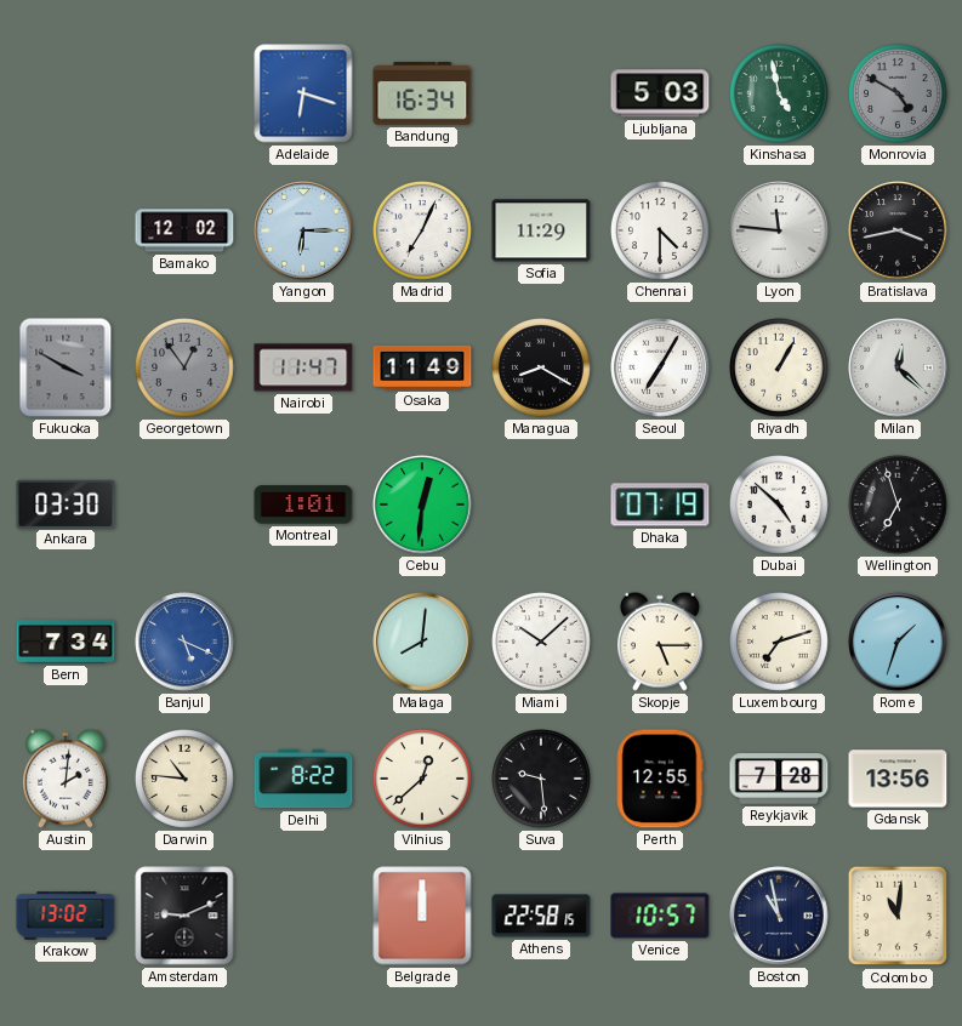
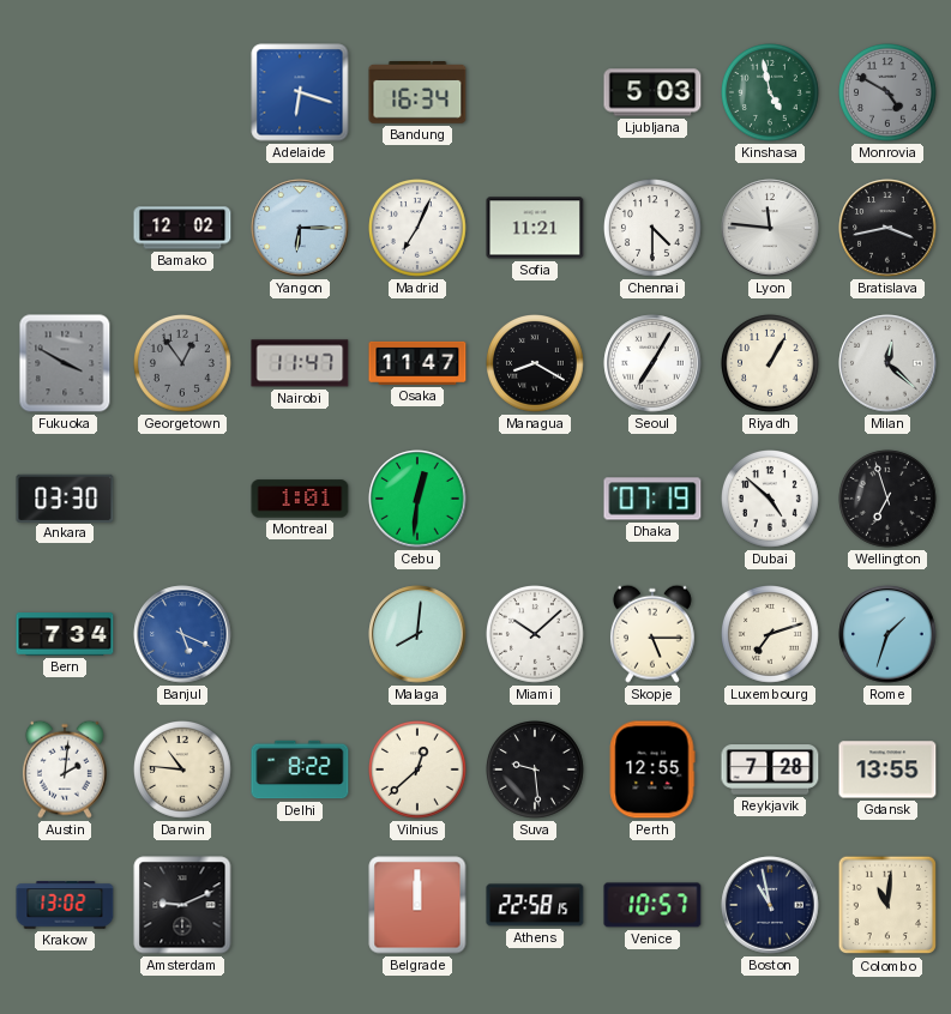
Sofia: 11:29 -> 11:21 (535, 228)
Osaka: 11:49 -> 11:47 (417, 363)
Gdansk: 13:56 -> 13:55 (887, 769)
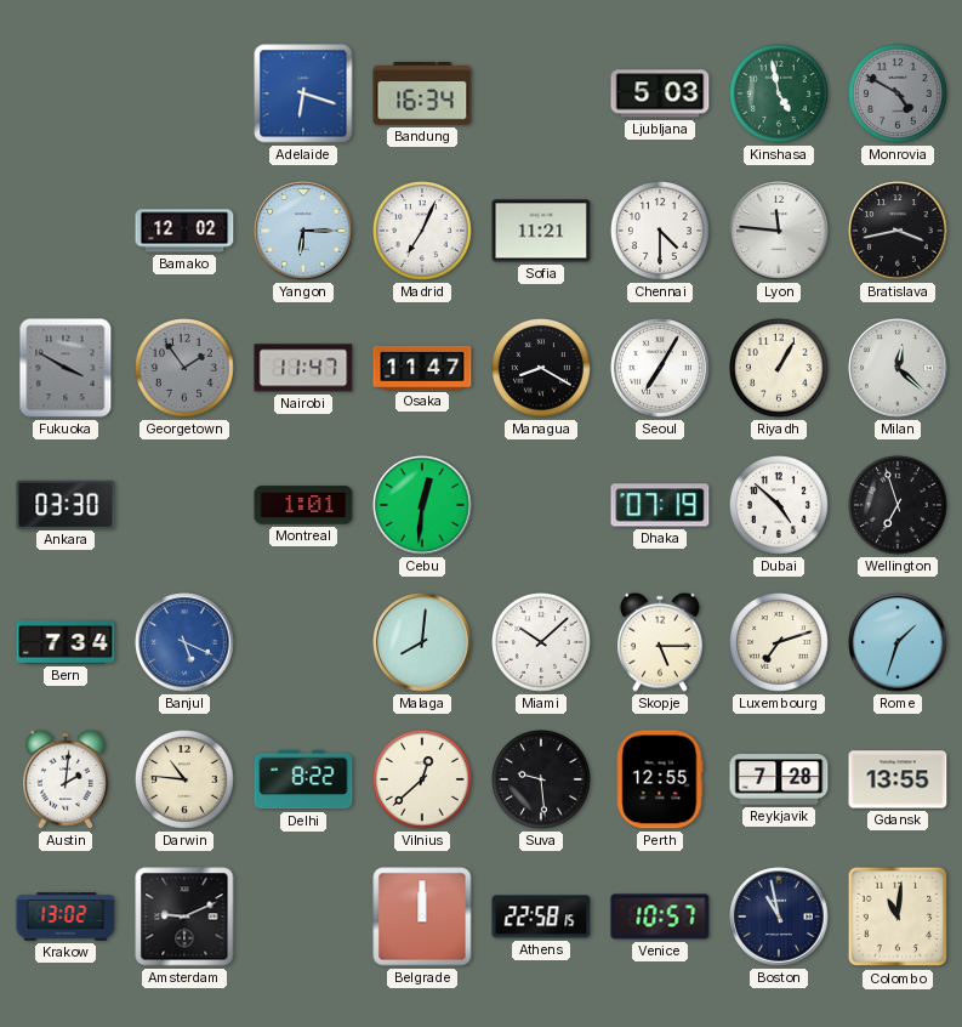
Georgetown: 12:54 -> 1:54 (186, 369)
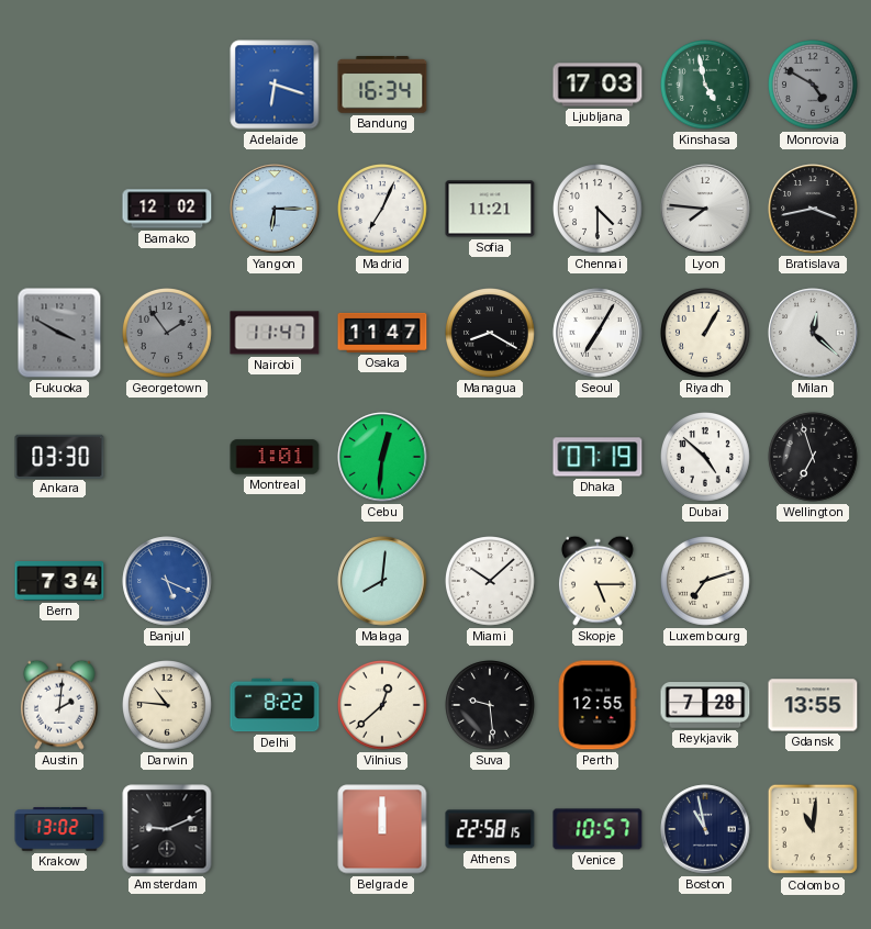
Ljubljana: 5:03 -> 17:03 (598, 85)
Lyon: 11:46 -> 7:46 (705, 209)
Rome: 1:33 -> none (898, 642)
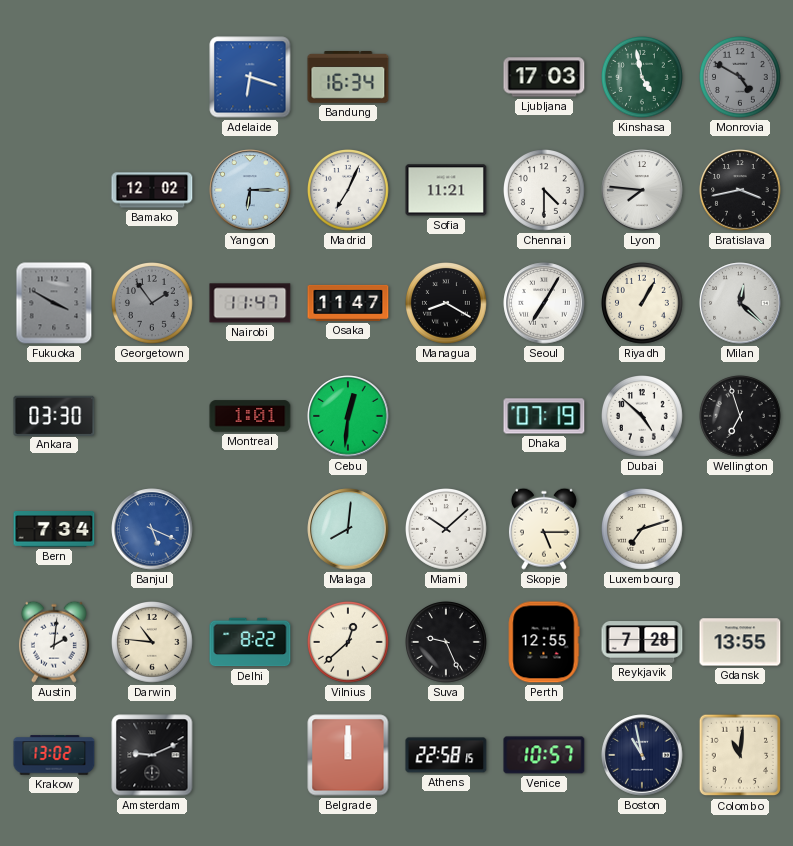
Suva: 9:29 -> 9:26 (447, 643)
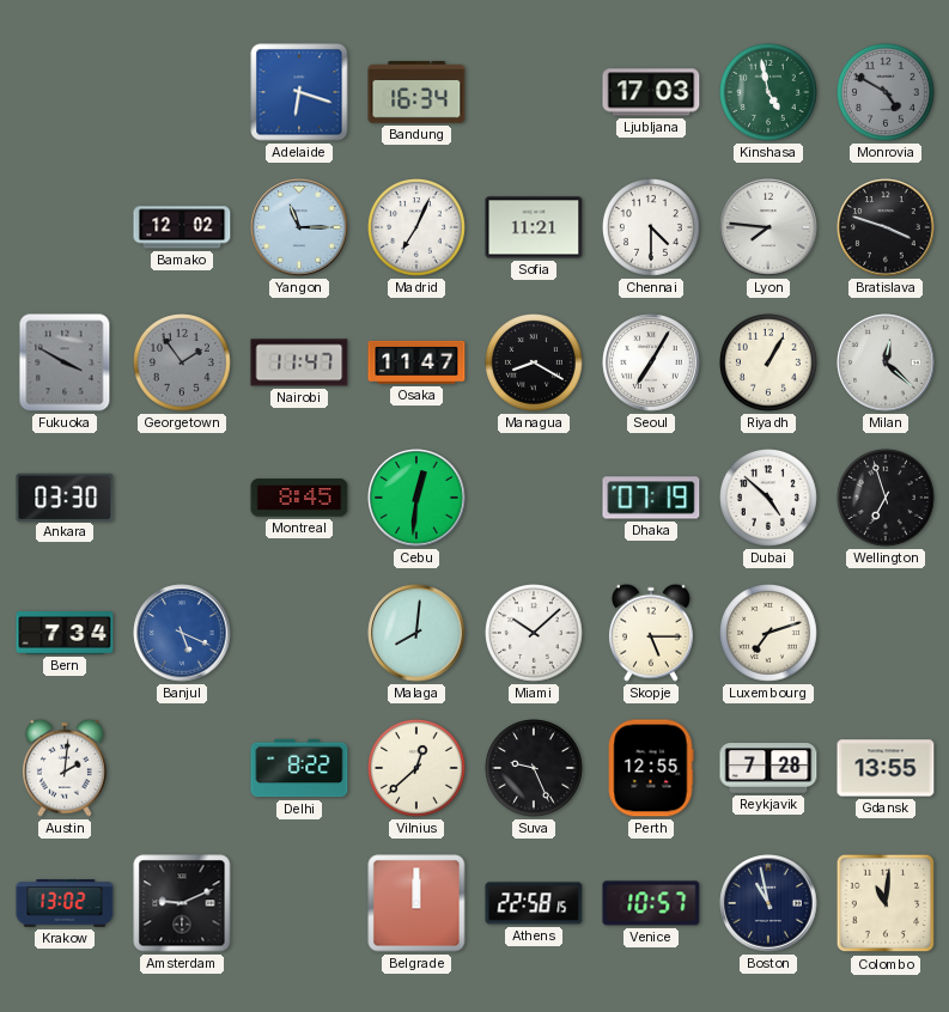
Yangon: 6:15 -> 11:15 (299, 227)
Bratislava: 3:43 -> 3:48 (886, 227)
Montreal: 1:01 -> 8:45 (299, 498)
Darwin: 10:46 -> none (153, 643)
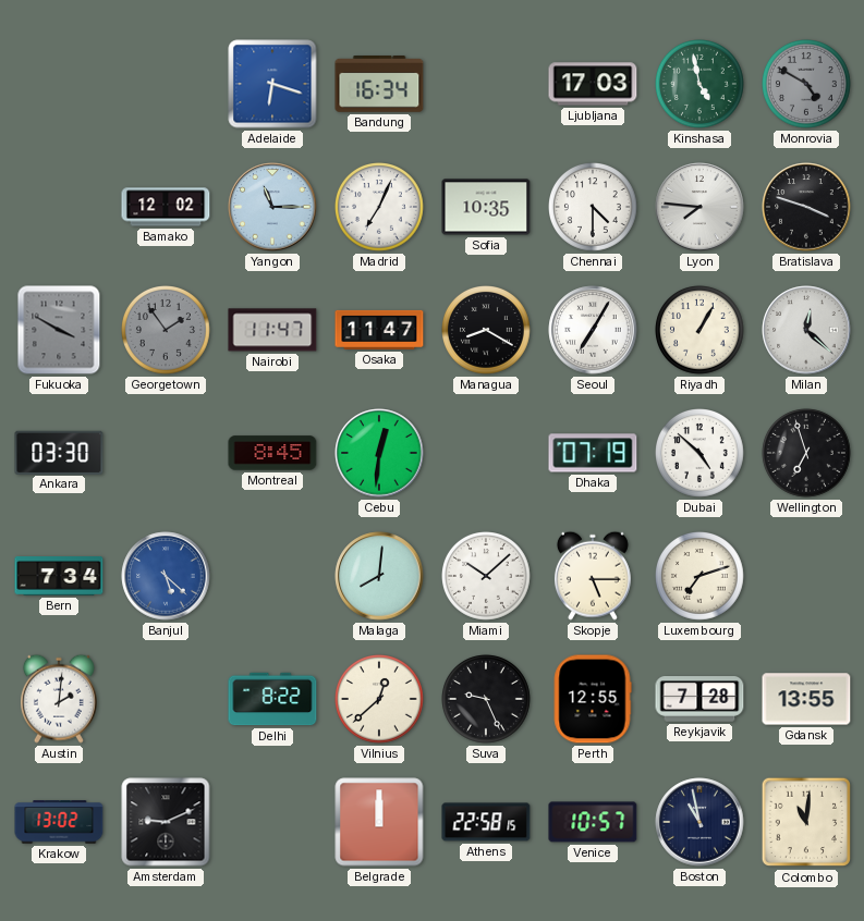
Sofia: 11:21 -> 10:35 (486, 207)
Banjul: 5:19 -> 5:22 (166, 576)
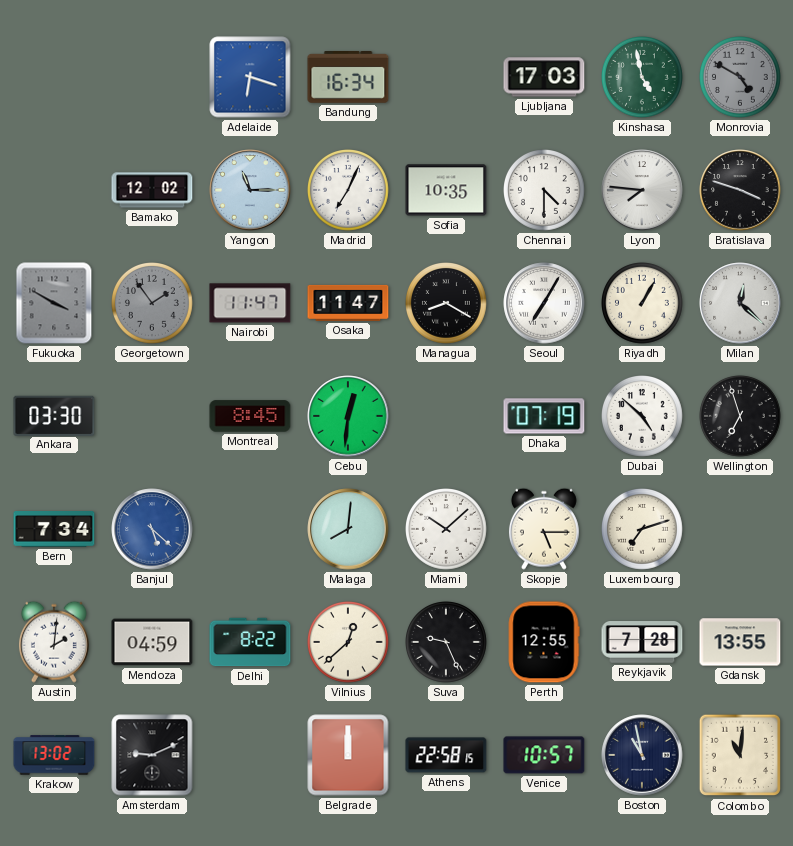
Mendoza: none -> 04:59 (152, 642)
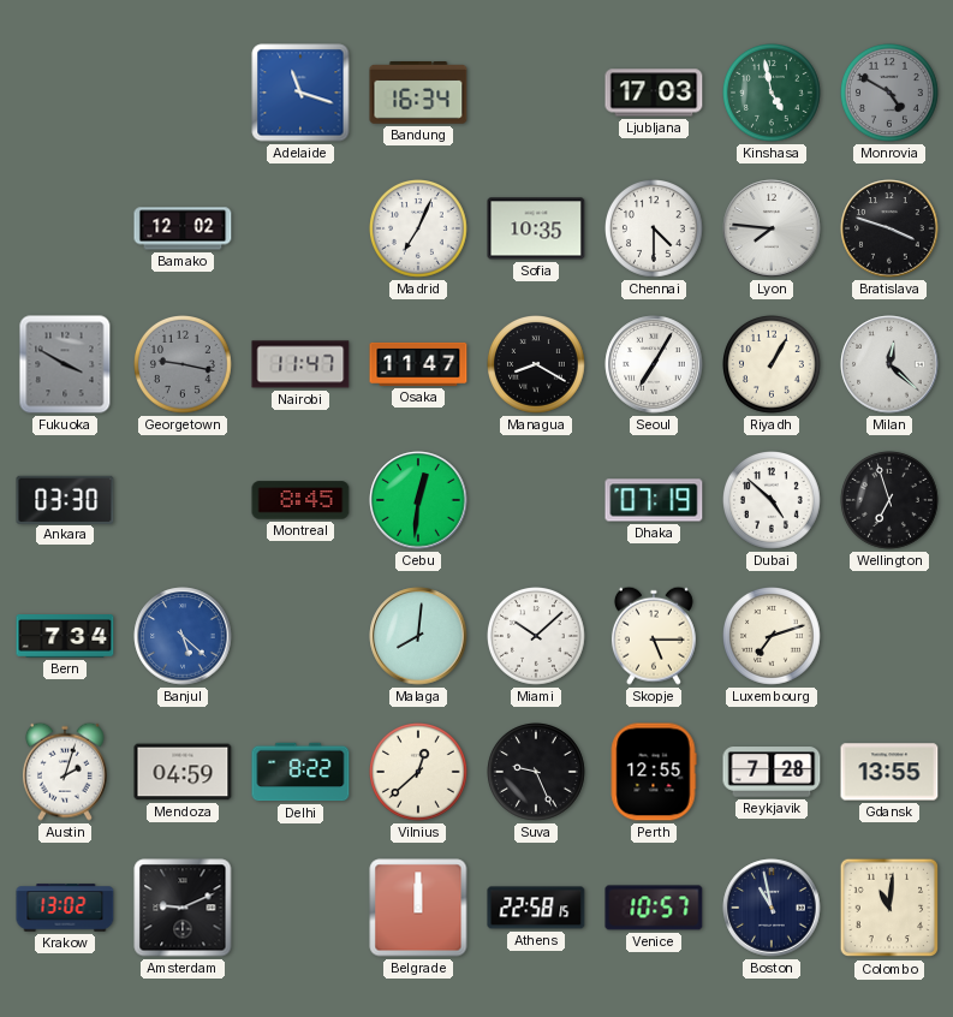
Adelaide: 6:18 -> 11:18 (300, 93)
Yangon: 11:15 -> none (250, 190)
Georgetown: 1:54 -> 9:17 (184, 365)
Austin: 2:01 -> 2:03 (65, 772)
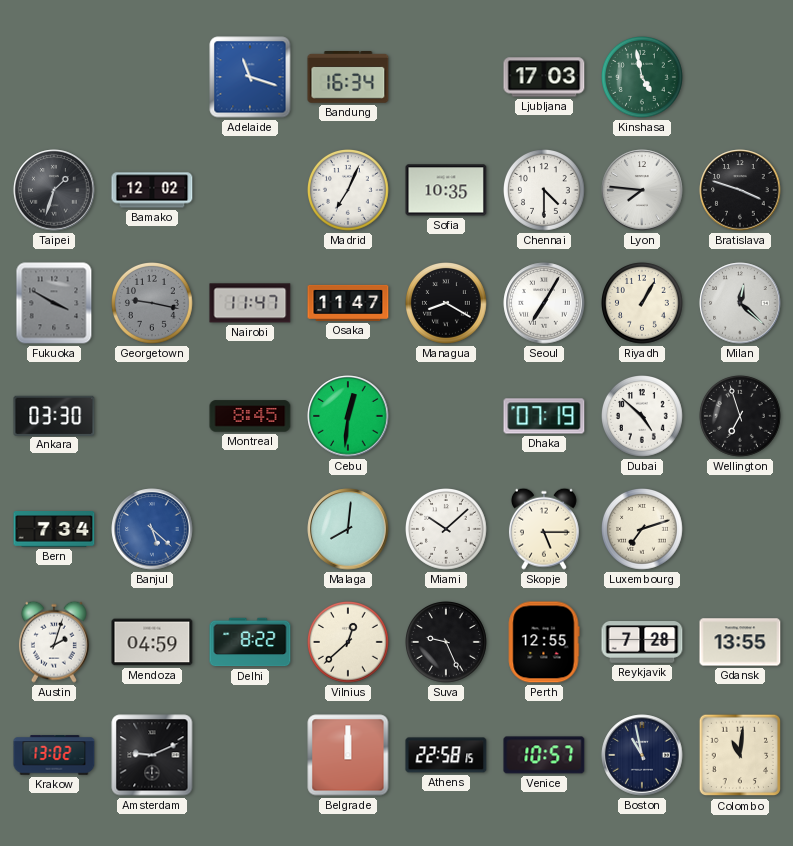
Monrovia: 4:50 -> none (891, 94)
Taipei: none -> 1:33 (54, 190)
